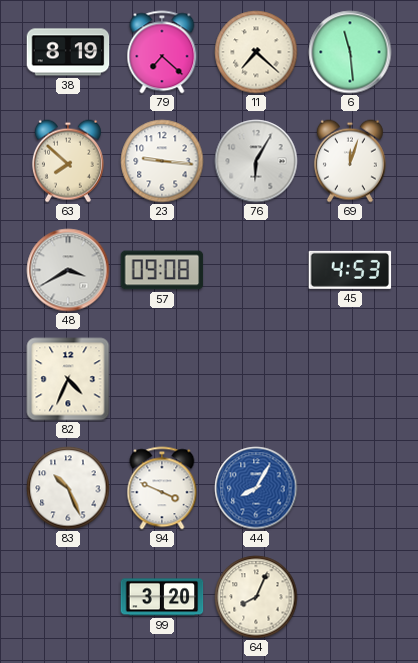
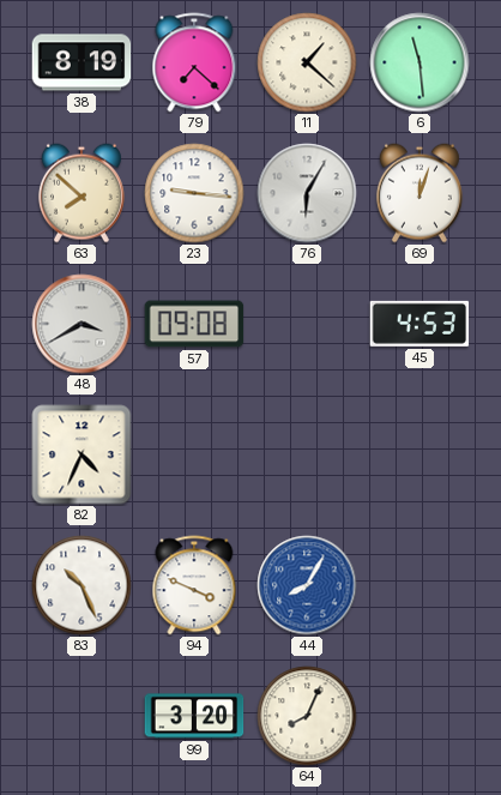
11: 7:22 -> 1:22 (307, 62)
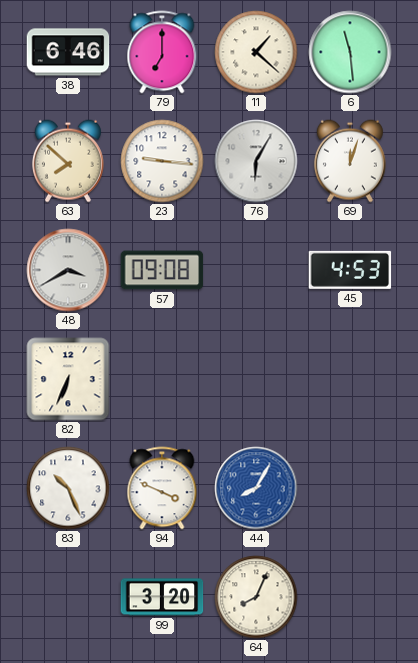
38: 8:19 -> 6:46 (68, 52)
79: 7:22 -> 7:00 (162, 52)
82: 4:34 -> 6:34 (68, 379)
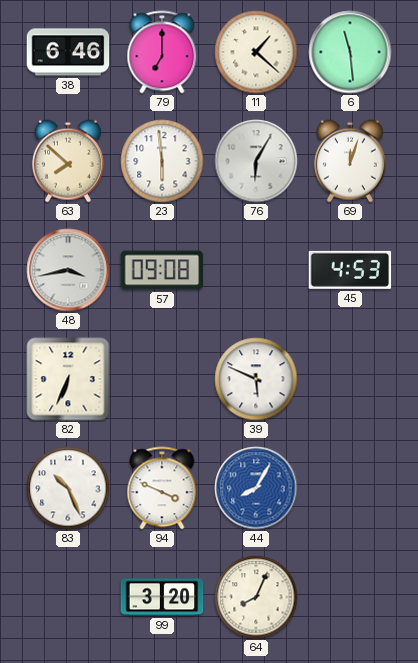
23: 9:16 -> 5:59 (162, 161)
48: 3:40 -> 3:43 (68, 270)
39: none -> 5:49 (256, 379)
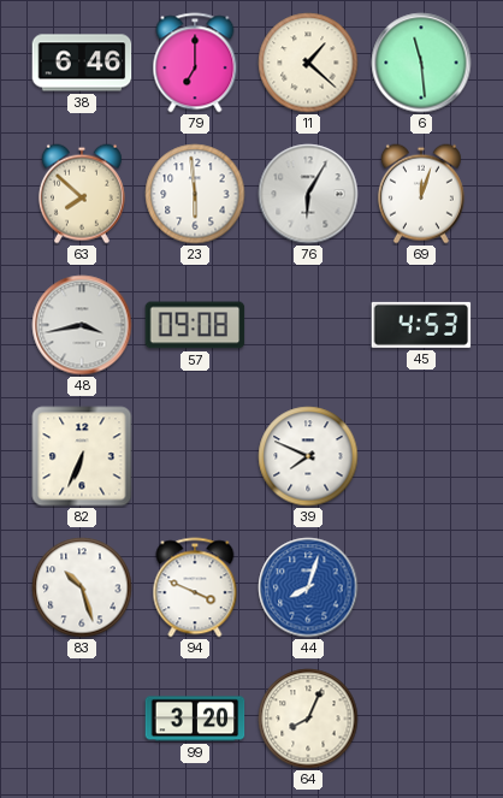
39: 5:49 -> 7:49 (308, 456)
83: 10:26 -> 10:27 (82, 587)
44: 8:05 -> 8:03 (308, 587)
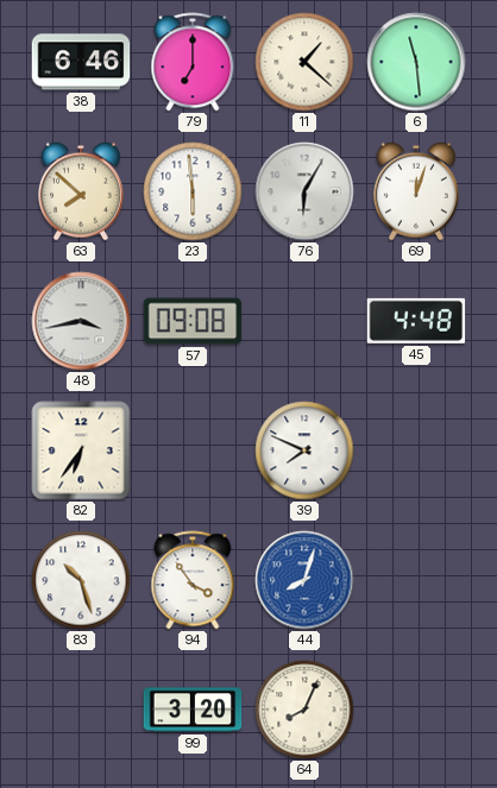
45: 4:53 -> 4:48 (416, 321)
82: 6:34 -> 6:36 (81, 450)
94: 3:49 -> 3:54 (193, 580)
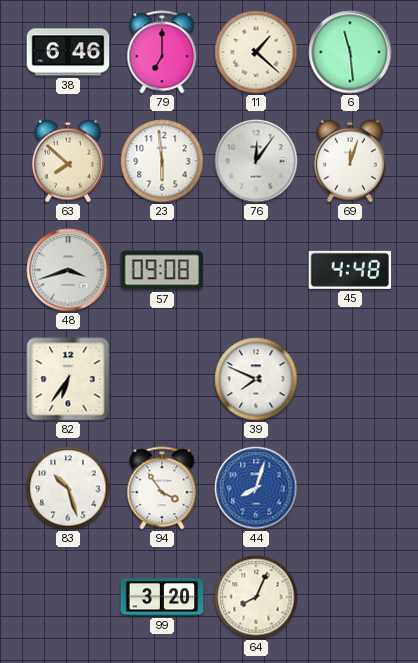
76: 6:05 -> 12:06 (256, 161)
48: 3:43 -> 3:42 (68, 270)
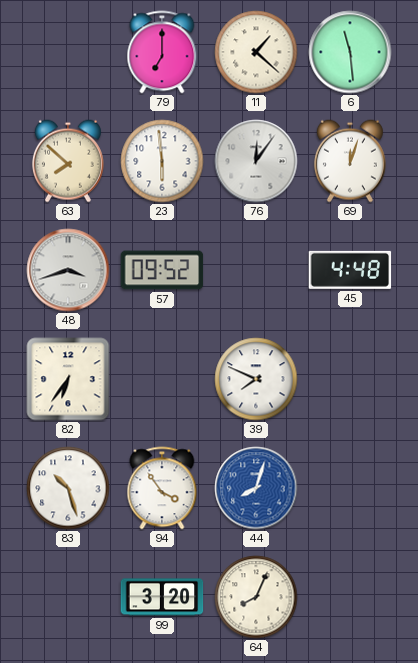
38: 6:46 -> none (68, 52)
57: 09:08 -> 09:52 (162, 270)
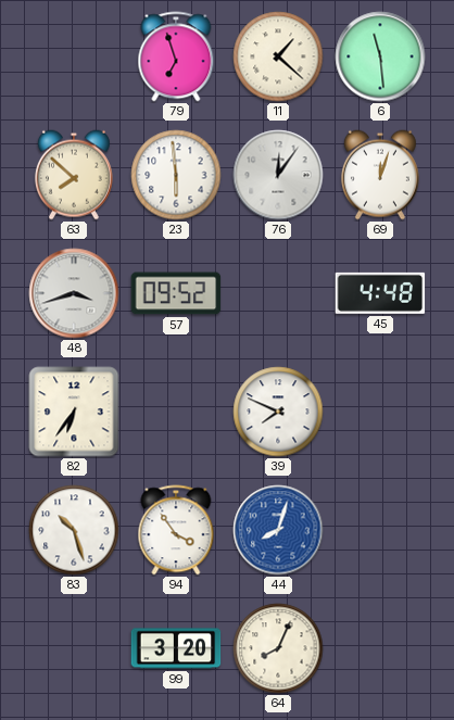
79: 7:00 -> 6:57 (176, 56)
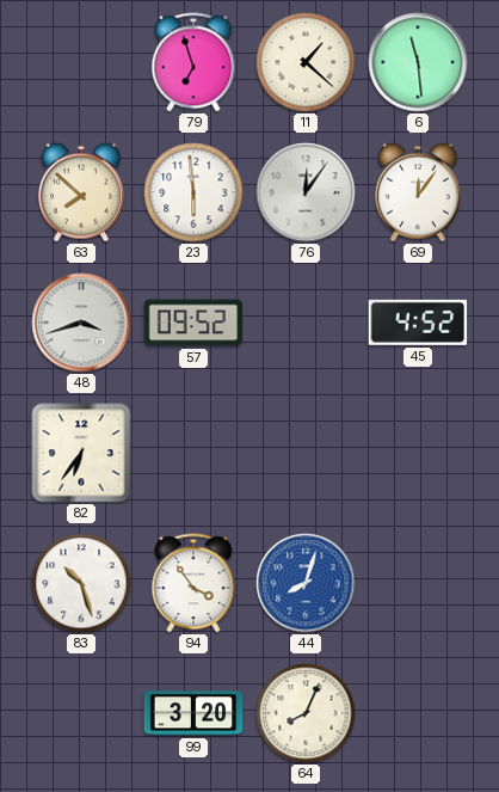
69: 12:03 -> 12:06 (418, 192)
45: 4:48 -> 4:52 (418, 323)
39: 7:49 -> none (278, 412)
